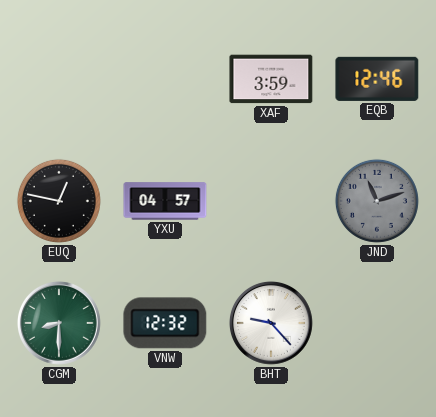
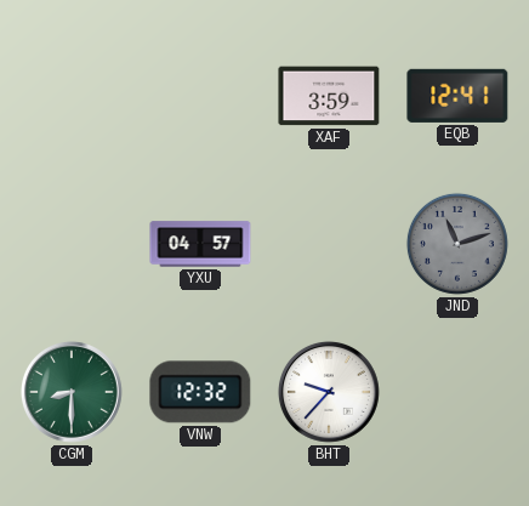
EQB: 12:46 -> 12:41 (457, 96)
EUQ: 12:47 -> none (59, 201)
BHT: 9:23 -> 9:37 (329, 392)
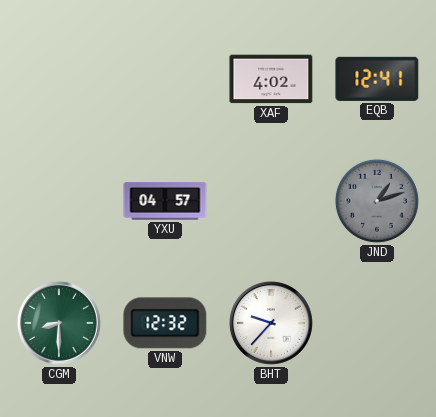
XAF: 3:59 -> 4:02 (271, 79)
JND: 11:12 -> 1:12 (377, 201)
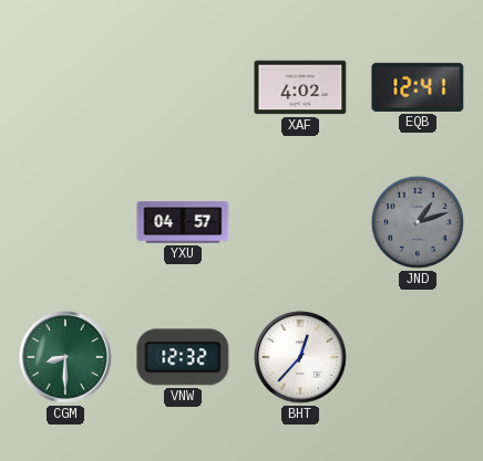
BHT: 9:37 -> 12:37 (300, 357)
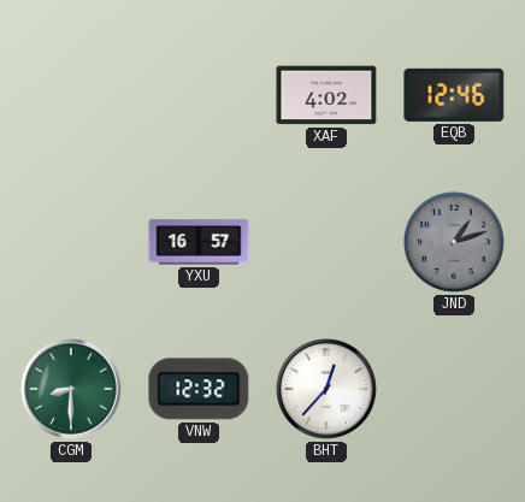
EQB: 12:41 -> 12:46 (454, 95)
YXU: 04:57 -> 16:57 (199, 242)
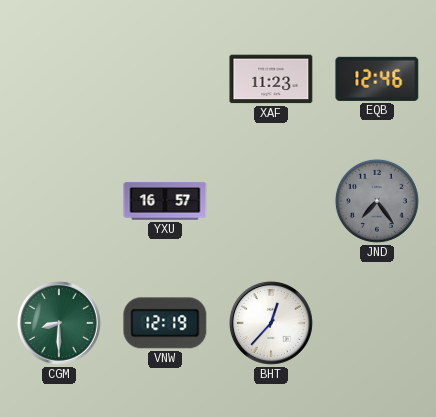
XAF: 4:02 -> 11:23 (271, 79)
JND: 1:12 -> 7:24 (377, 201)
VNW: 12:32 -> 12:19 (165, 323)
